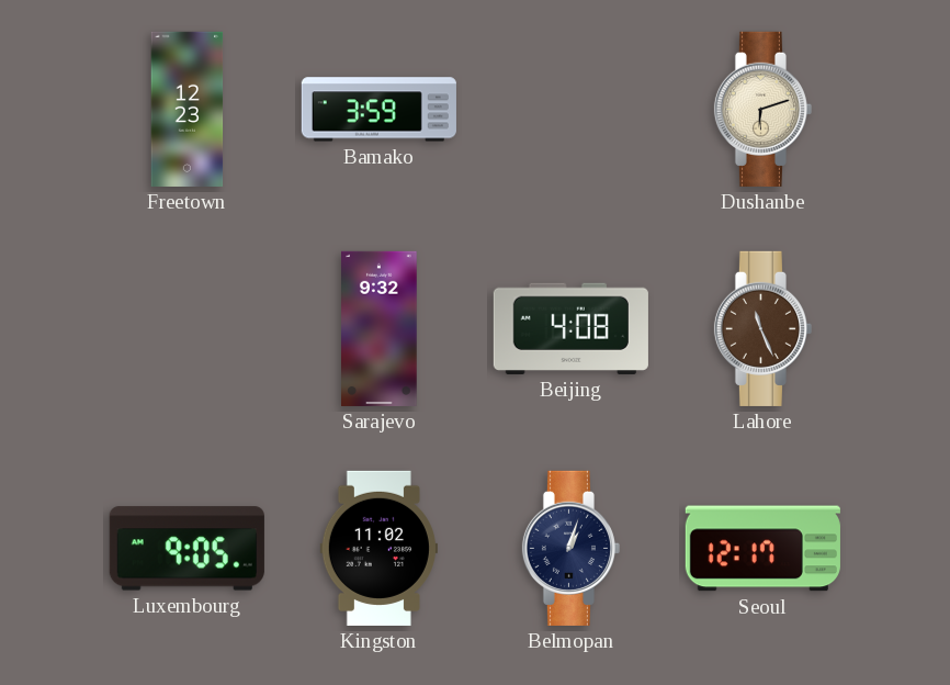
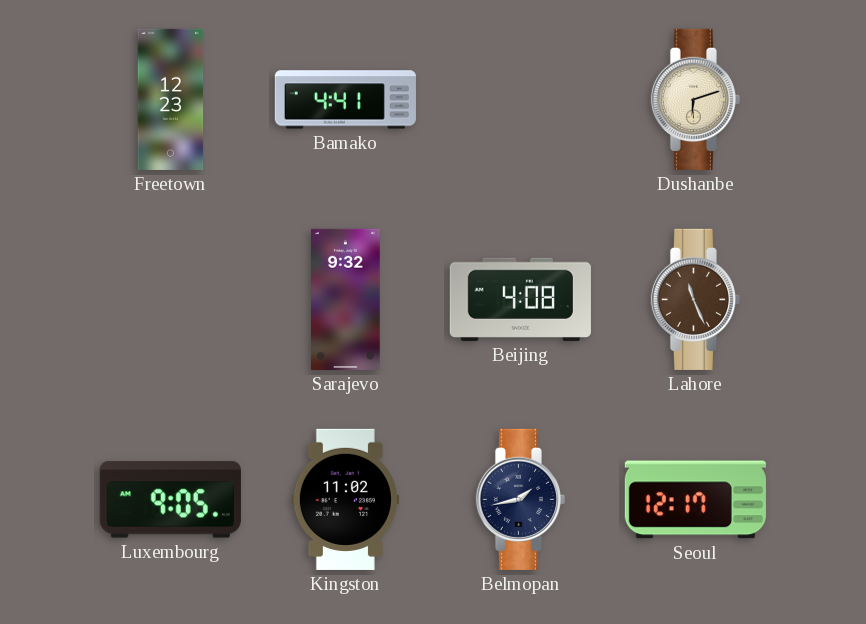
Bamako: 3:59 -> 4:41 (345, 100)
Belmopan: 1:03 -> 1:43 (520, 499)
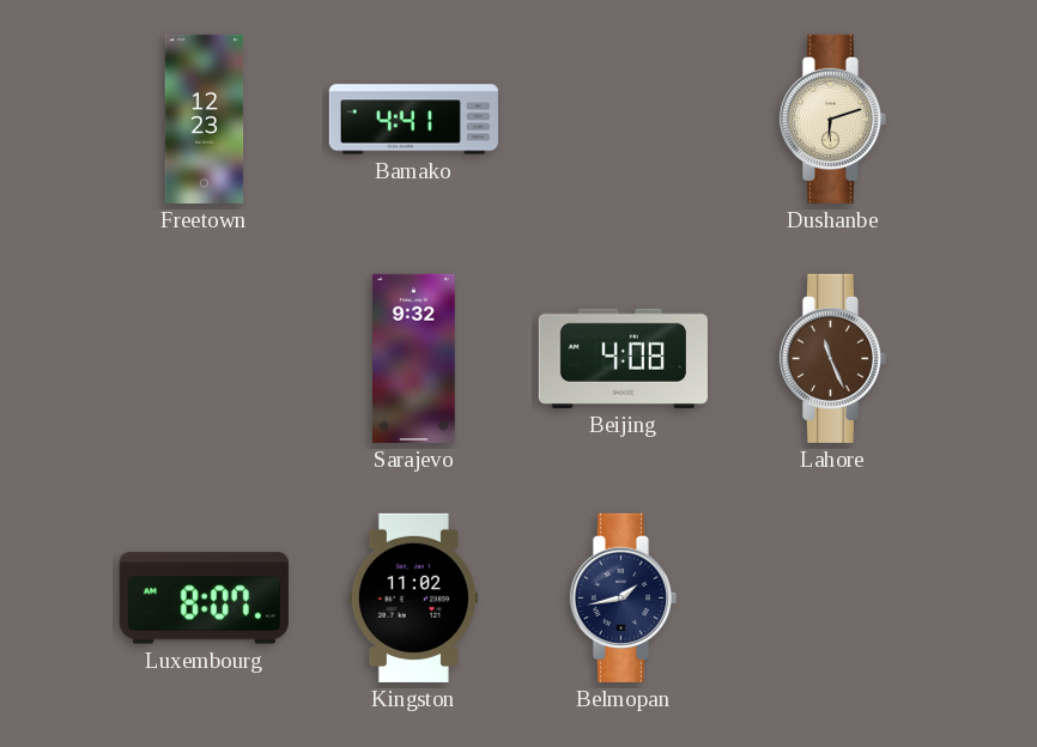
Luxembourg: 9:05 -> 8:07 (204, 599)
Seoul: 12:17 -> none (695, 500)
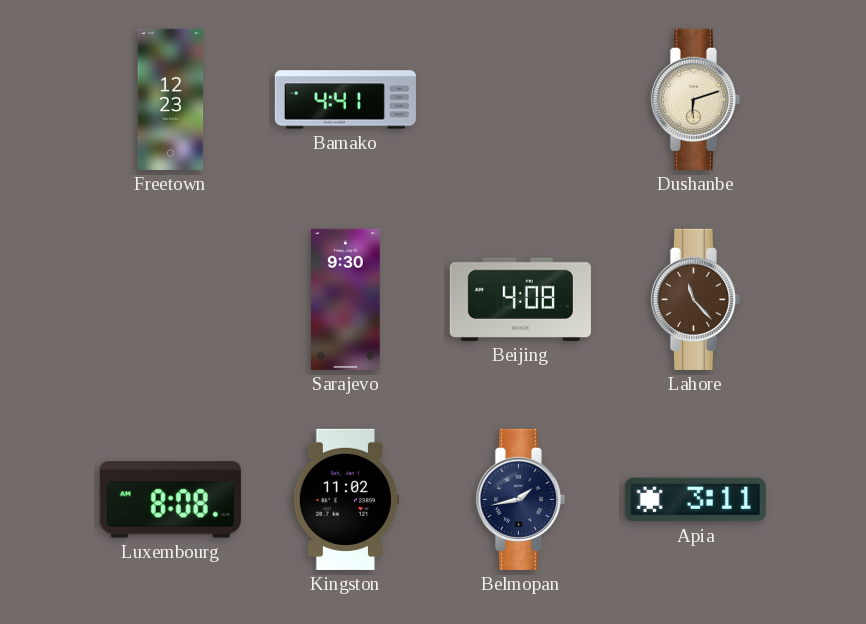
Sarajevo: 9:32 -> 9:30 (346, 299)
Lahore: 11:26 -> 11:23 (695, 299)
Luxembourg: 8:07 -> 8:08 (170, 500)
Apia: none -> 3:11 (695, 500)
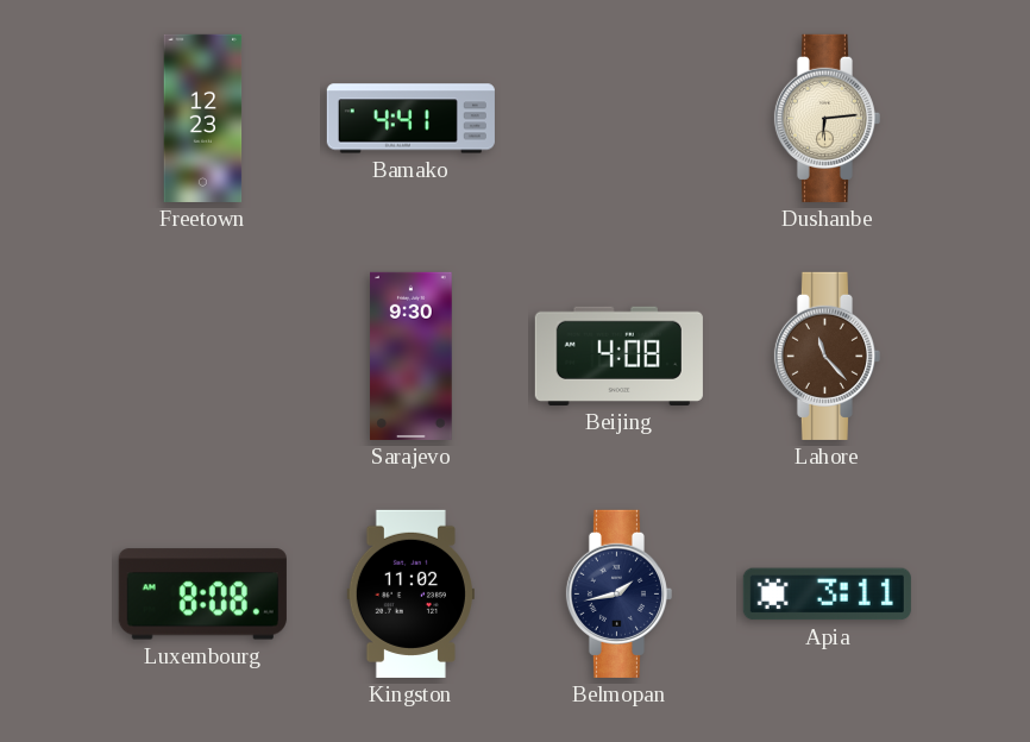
Dushanbe: 6:12 -> 6:14 (827, 118)
